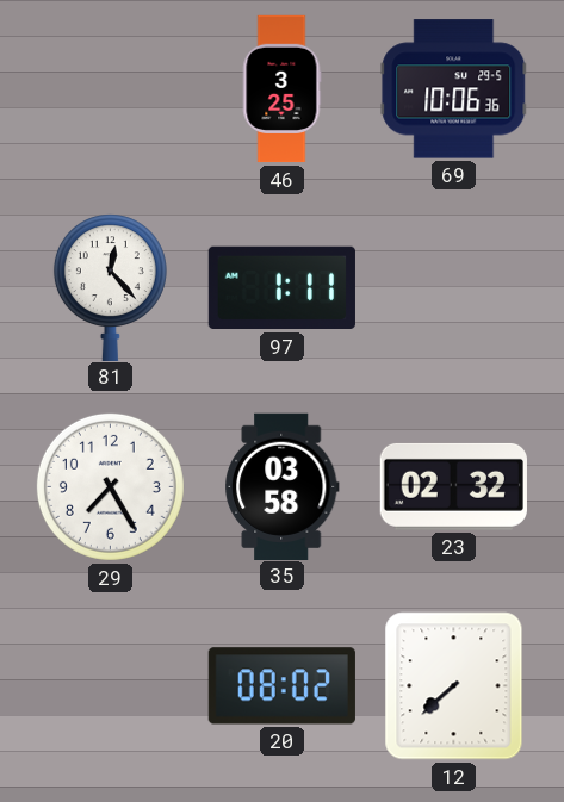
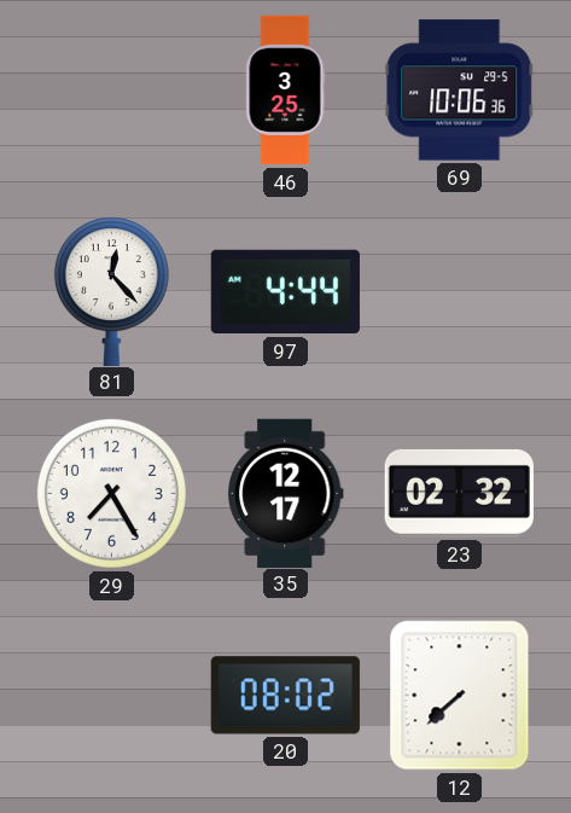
97: 1:11 -> 4:44 (285, 292)
35: 03:58 -> 12:17 (286, 493)
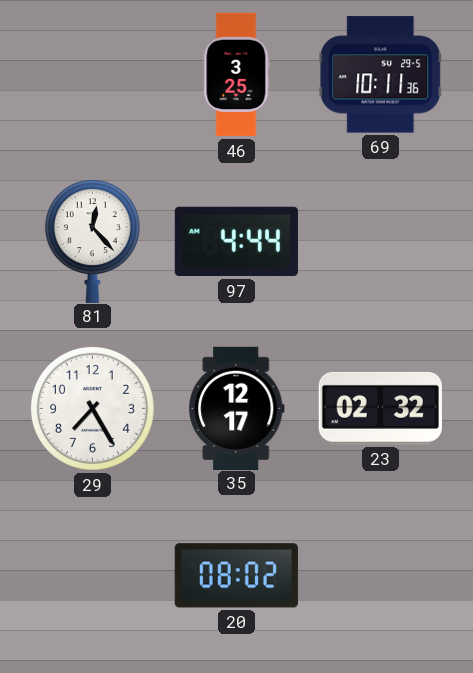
69: 10:06 -> 10:11 (381, 75)
12: 7:38 -> none (460, 696)
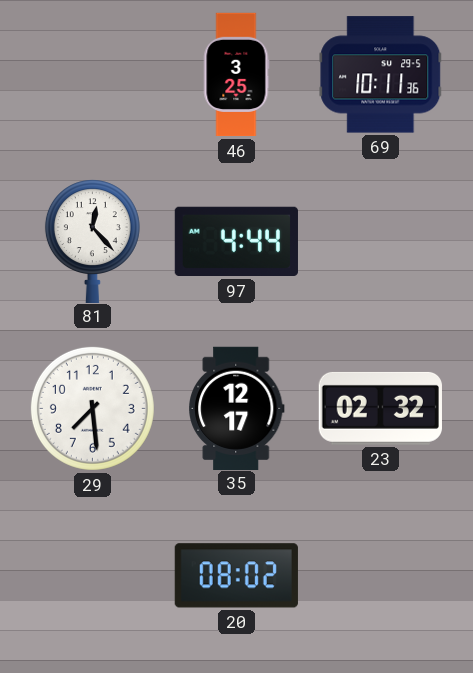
29: 7:25 -> 7:29 (92, 408)
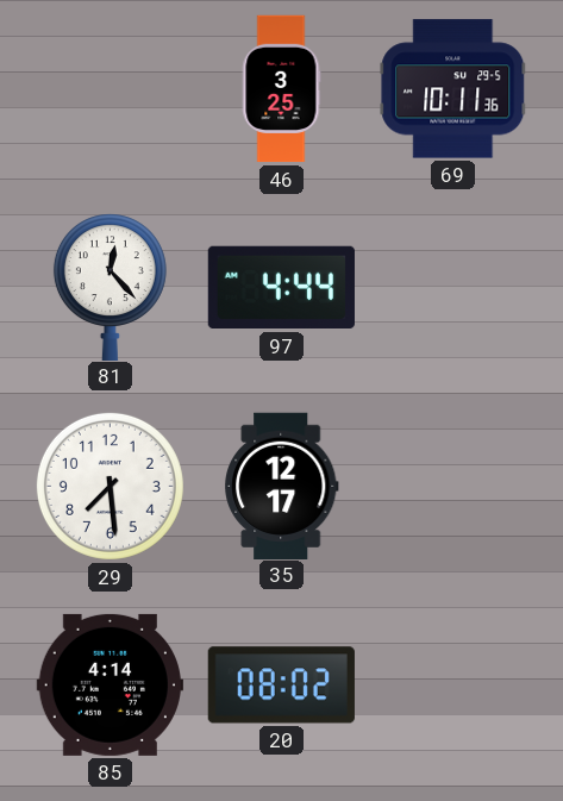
23: 02:32 -> none (380, 408)
85: none -> 4:14 (110, 684)
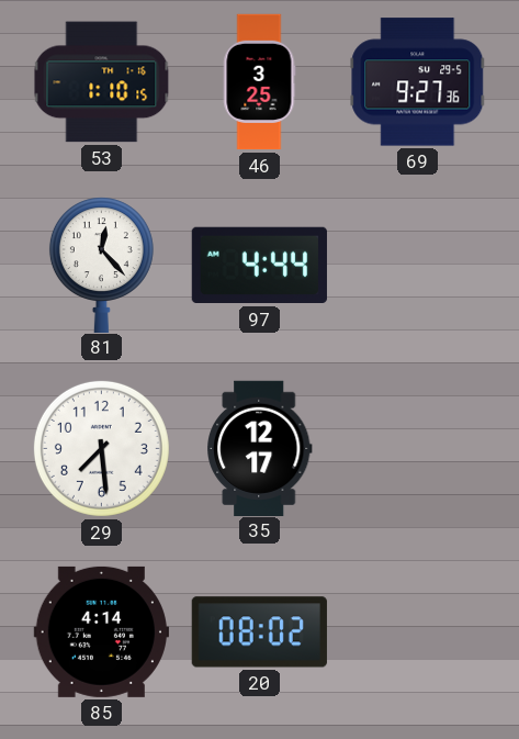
53: none -> 1:10 (102, 82)
69: 10:11 -> 9:27 (418, 82)
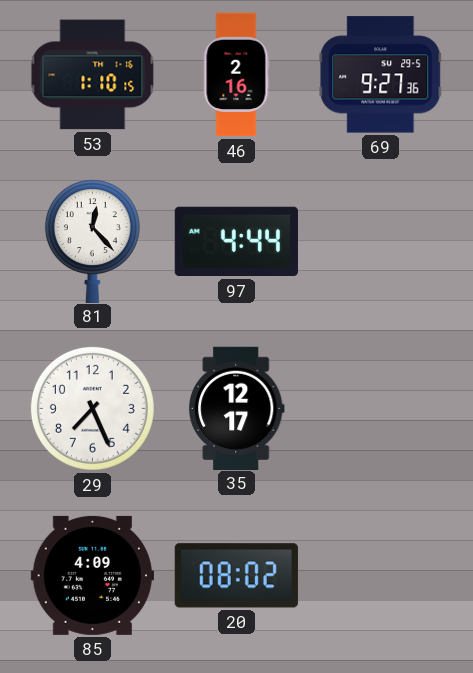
46: 3:25 -> 2:16 (237, 75)
29: 7:29 -> 7:26 (92, 408)
85: 4:14 -> 4:09 (92, 575)
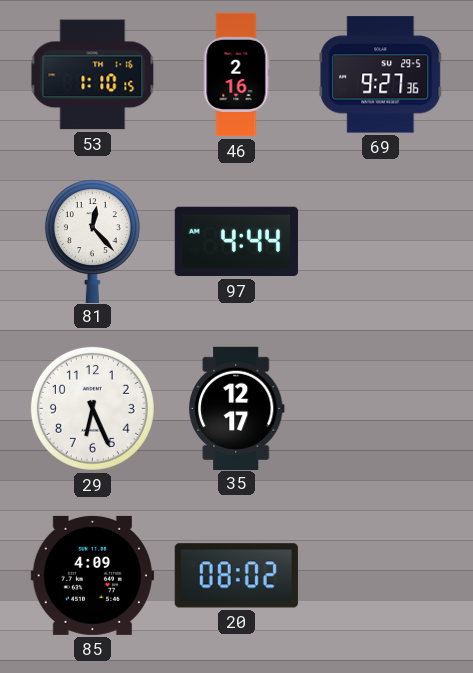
29: 7:26 -> 6:26 (92, 408)
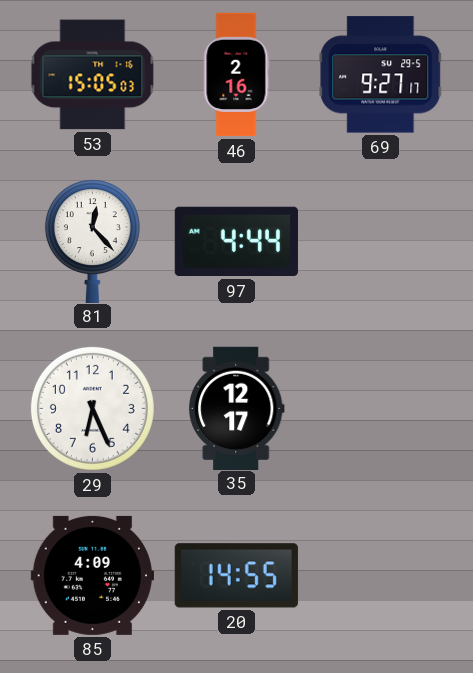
53: 1:10 -> 15:05 (93, 75)
69: 9:27:36 -> 9:27:17 (381, 75)
20: 08:02 -> 14:55 (236, 576)
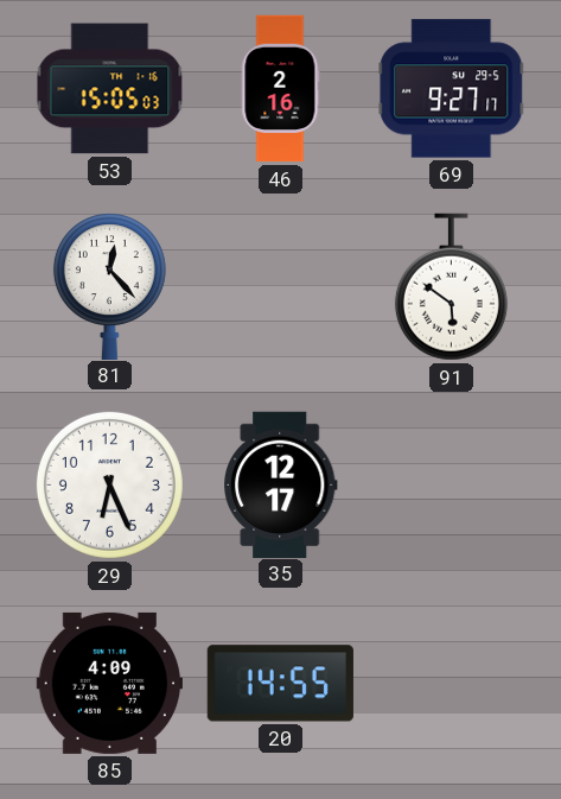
97: 4:44 -> none (236, 242)
91: none -> 5:51 (451, 287)
